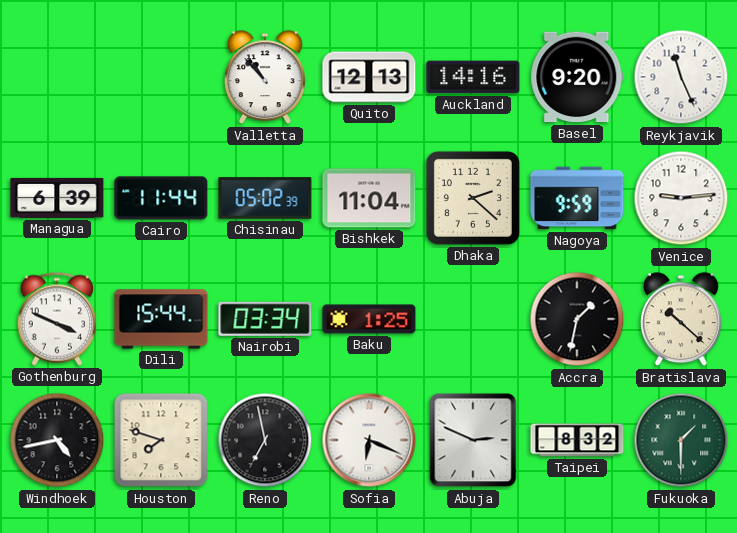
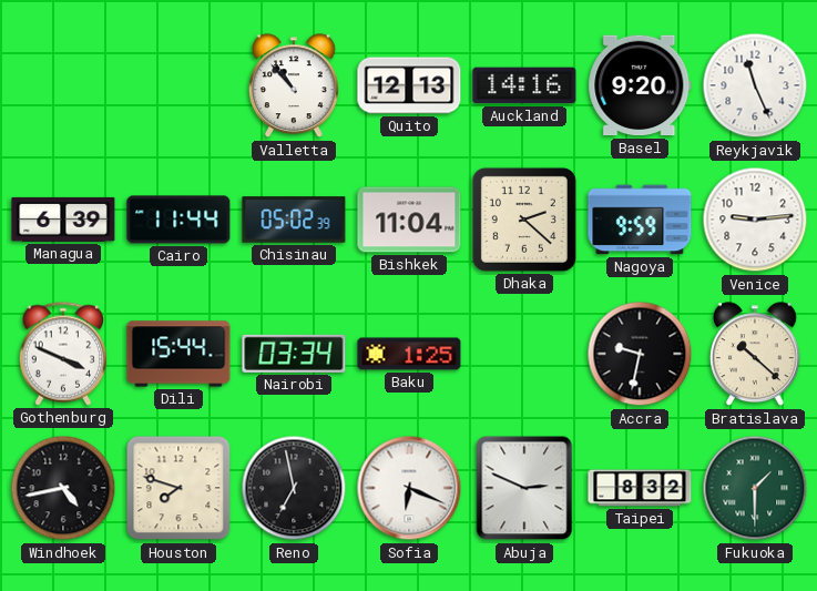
Accra: 1:32 -> 9:32 (640, 354)
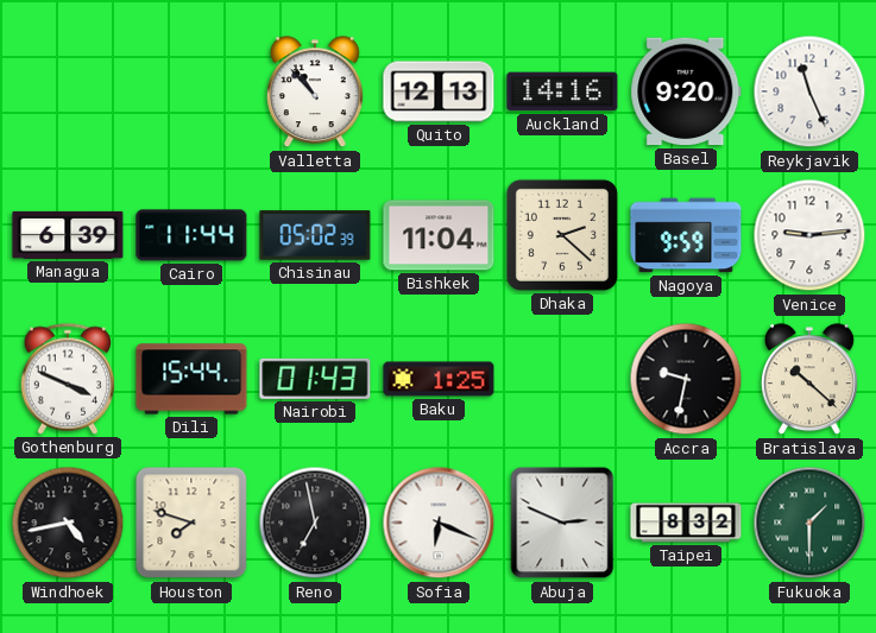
Nairobi: 03:34 -> 01:43 (315, 379)
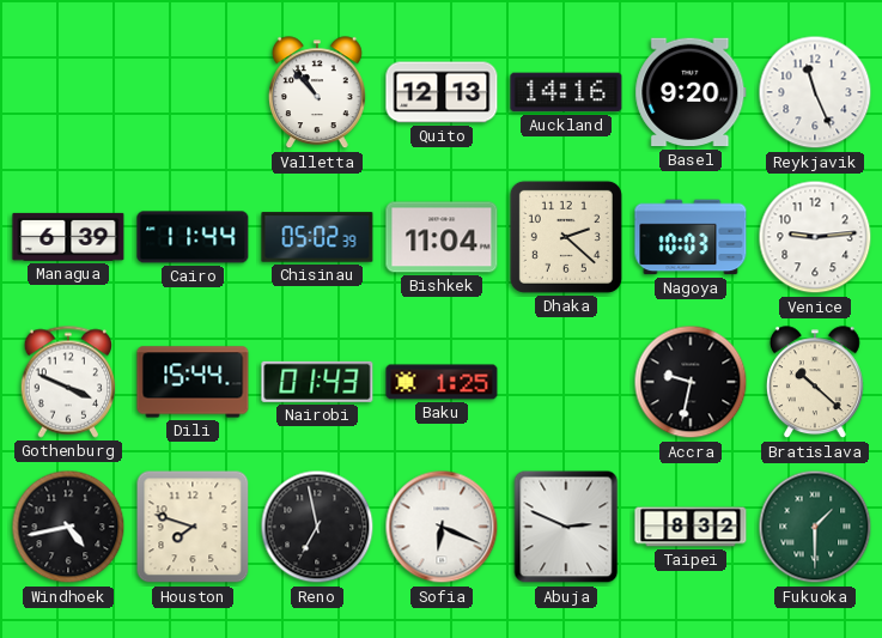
Nagoya: 9:59 -> 10:03 (691, 237)
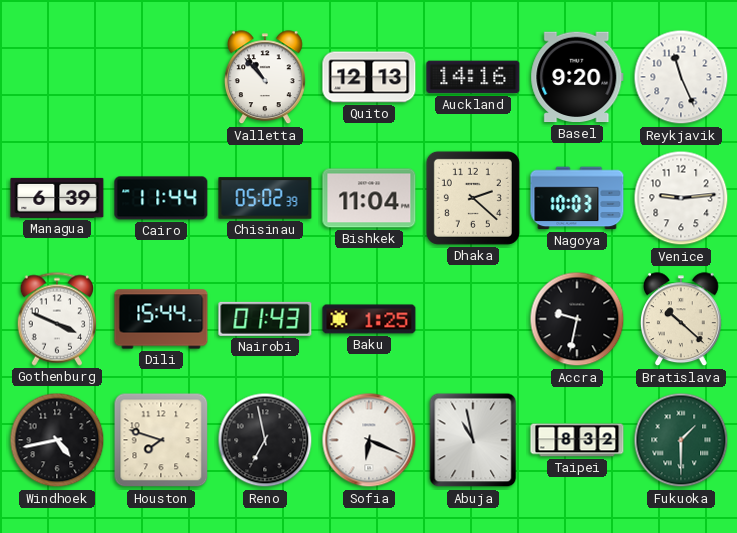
Abuja: 2:49 -> 10:58 (473, 440)
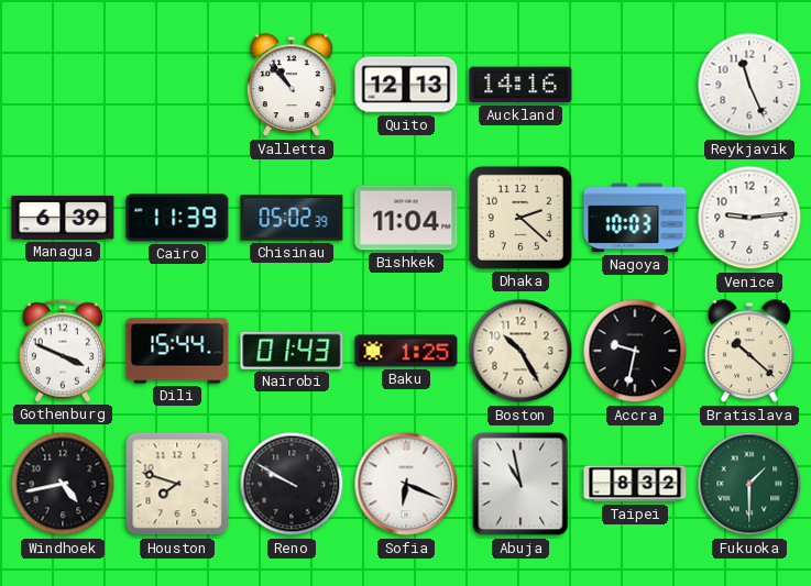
Basel: 9:20 -> none (577, 77)
Cairo: 11:44 -> 11:39 (177, 218)
Boston: none -> 10:25 (520, 351)
Reno: 6:58 -> 9:50 (292, 484)
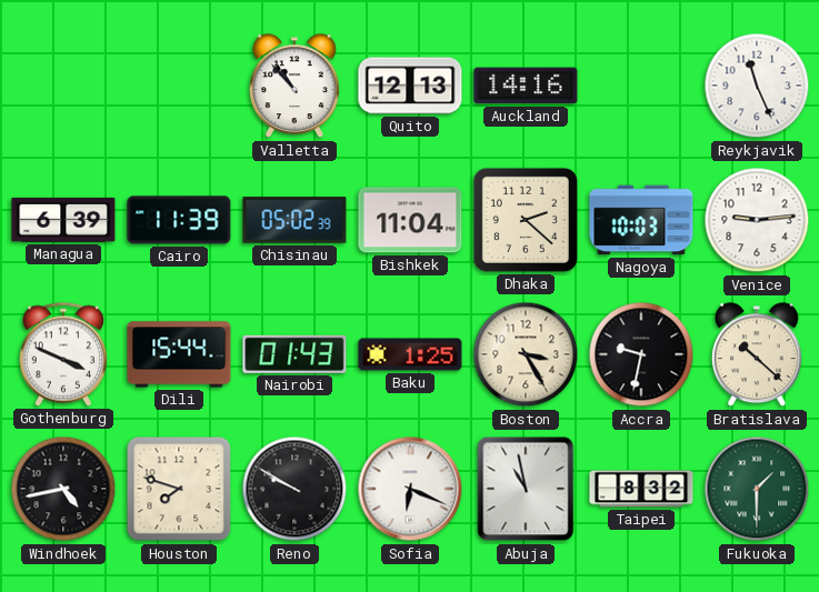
Boston: 10:25 -> 3:25 (526, 354)
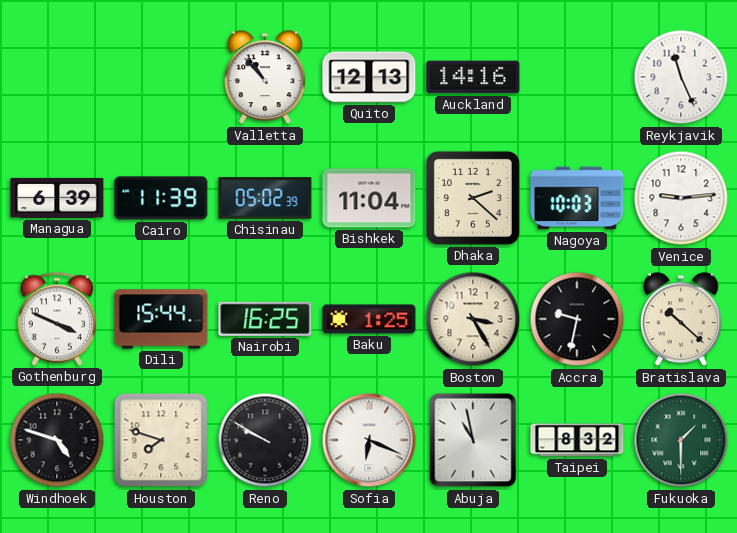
Nairobi: 01:43 -> 16:25 (265, 319)
Windhoek: 4:43 -> 4:48 (57, 440)
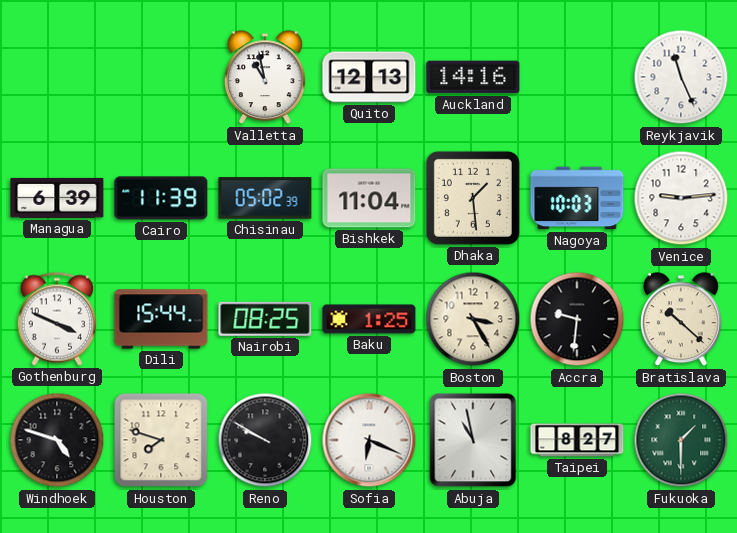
Valletta: 10:53 -> 10:58 (265, 78)
Dhaka: 2:22 -> 1:29 (473, 198)
Nairobi: 16:25 -> 08:25 (265, 319)
Accra: 9:32 -> 9:31 (577, 319)
Taipei: 8:32 -> 8:27 (577, 440)
